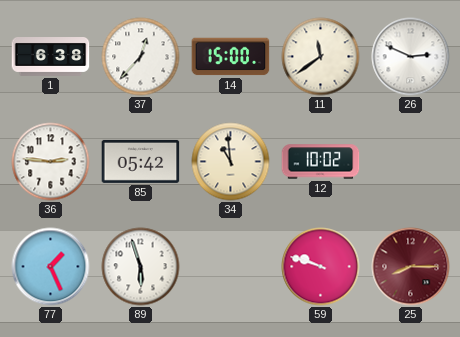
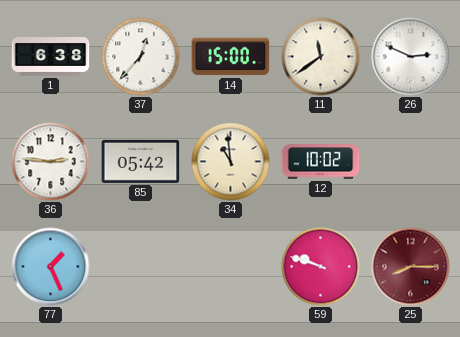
89: 5:57 -> none (141, 267)
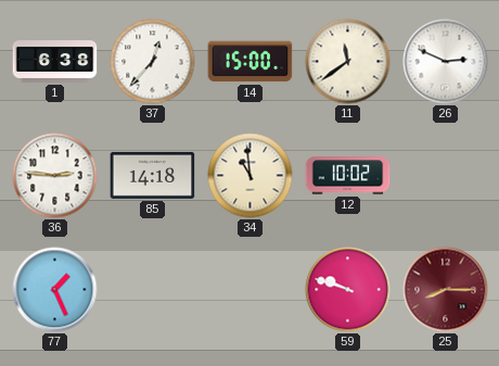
85: 05:42 -> 14:18 (153, 175)
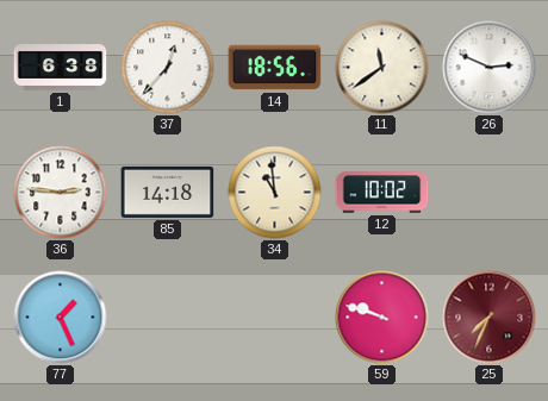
14: 15:00 -> 18:56 (275, 68)
25: 8:15 -> 7:34 (490, 318)
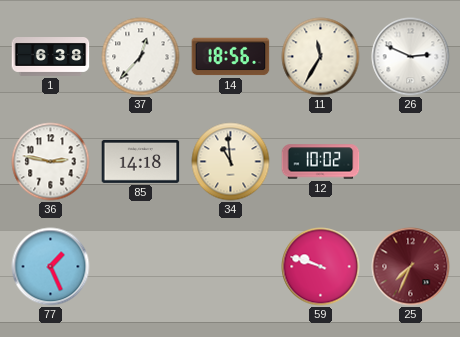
11: 11:39 -> 11:35 (321, 57)
36: 2:46 -> 2:47 (51, 162)
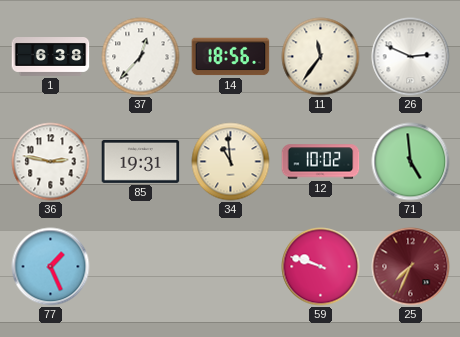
11: 11:35 -> 11:36 (321, 57)
85: 14:18 -> 19:31 (141, 161)
71: none -> 4:59 (411, 162)
